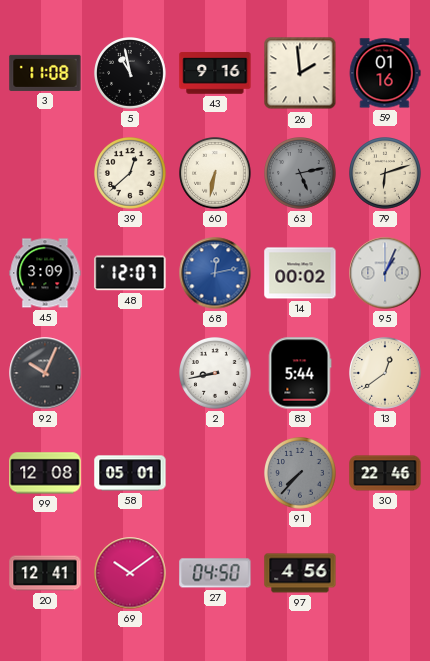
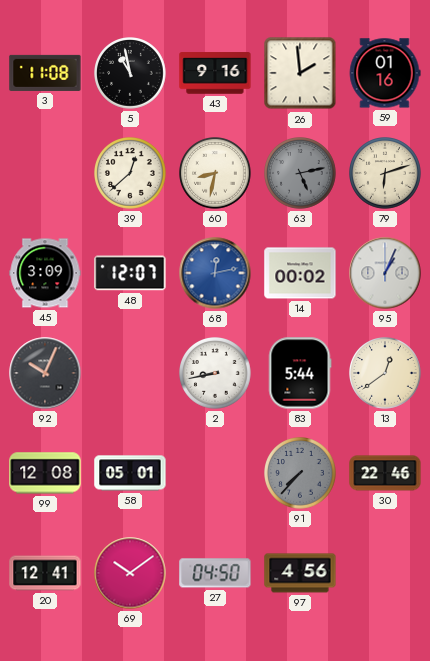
60: 6:32 -> 8:32 (216, 174)
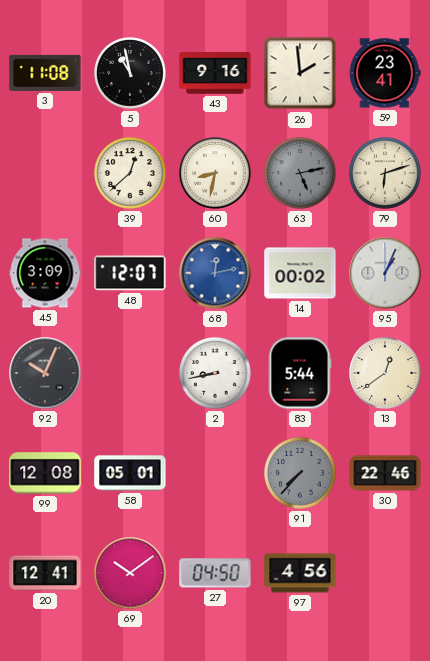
59: 01:16 -> 23:41 (385, 73)
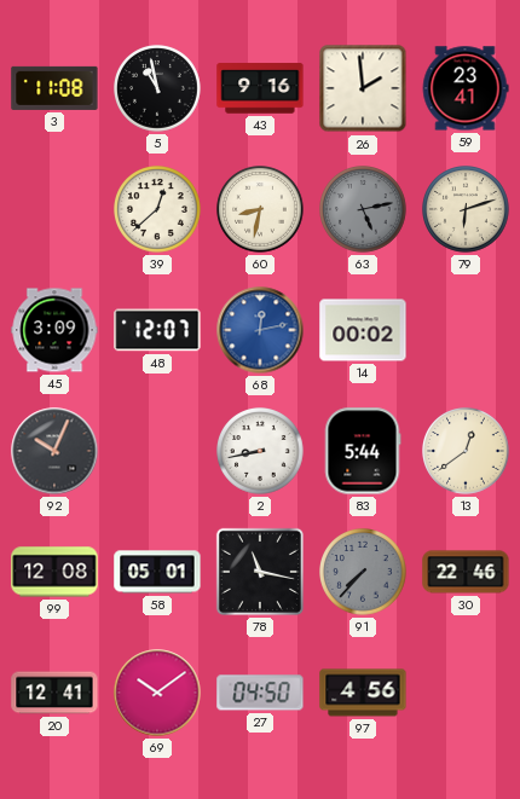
95: 1:04 -> none (385, 273)
78: none -> 11:17 (260, 572)
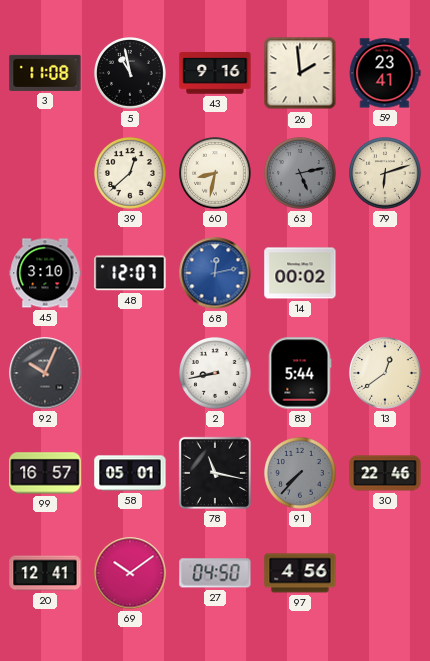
45: 3:09 -> 3:10 (45, 273)
99: 12:08 -> 16:57 (45, 473)
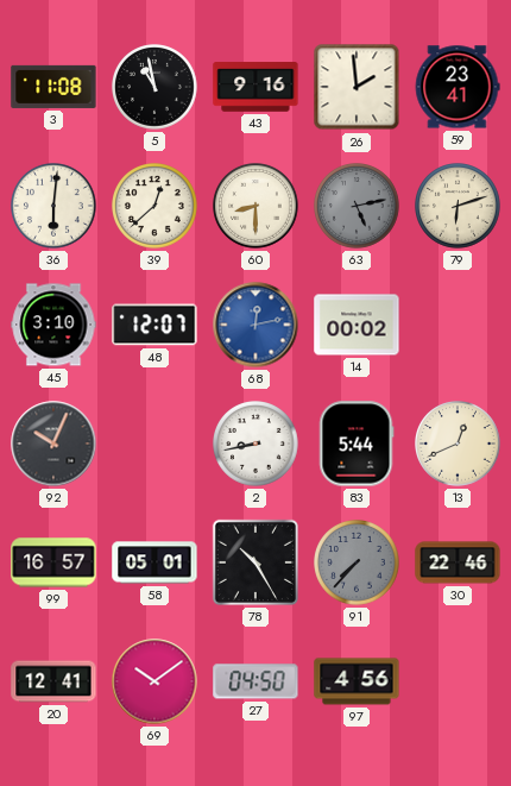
36: none -> 6:01 (55, 207)
60: 8:32 -> 8:30 (257, 207)
13: 12:39 -> 12:41 (459, 445)
78: 11:17 -> 10:25 (255, 562)
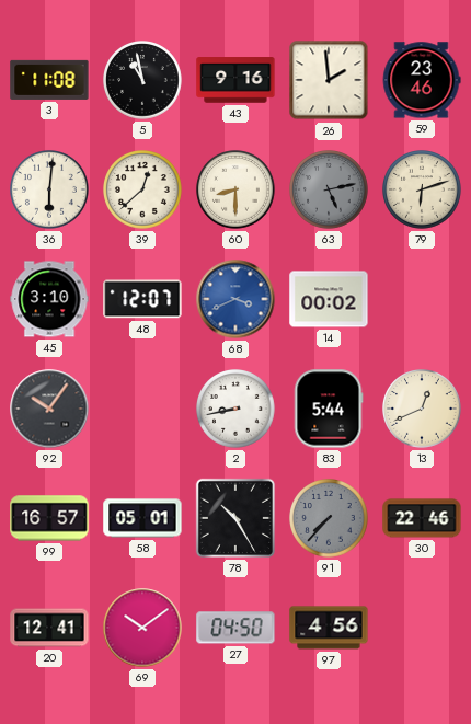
59: 23:41 -> 23:46 (422, 80)
68: 12:13 -> 3:41 (235, 299)
92: 10:04 -> 10:06 (49, 409)
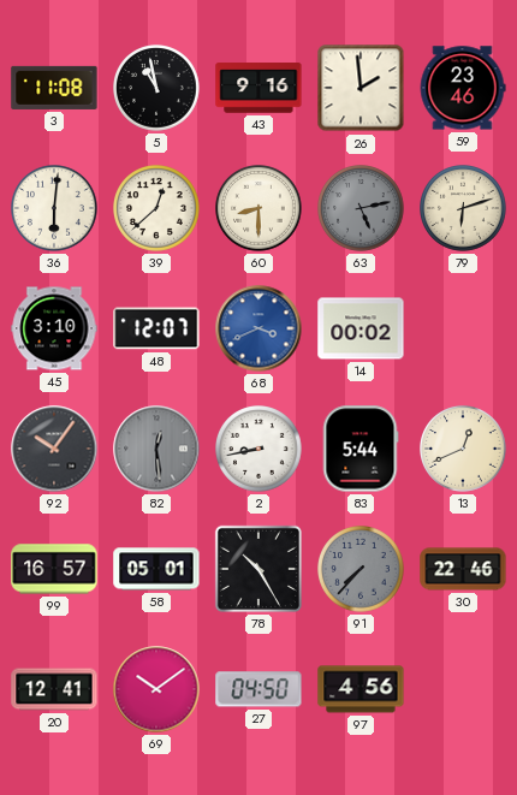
82: none -> 12:29 (156, 449)
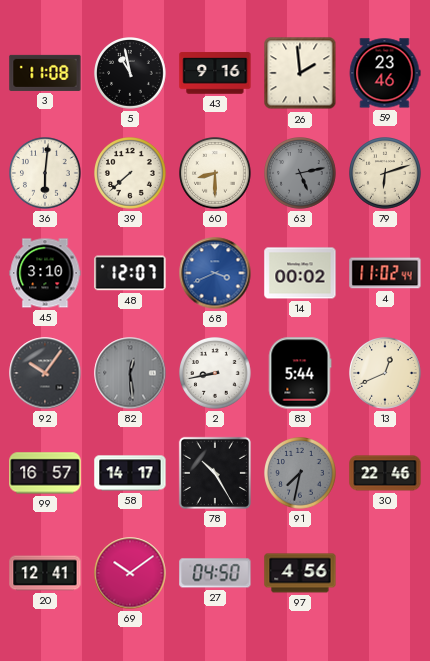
39: 12:38 -> 7:38 (131, 174)
4: none -> 11:02 (385, 273)
58: 05:01 -> 14:17 (130, 473)
91: 7:37 -> 7:32 (301, 474)
